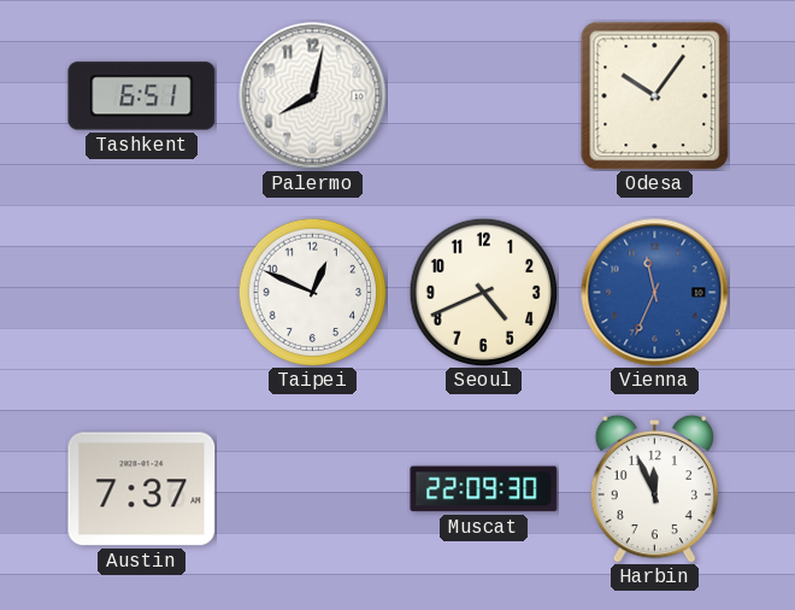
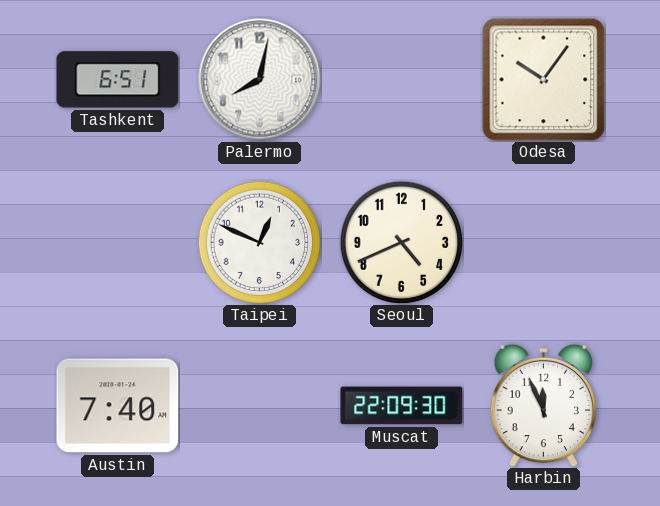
Vienna: 11:34 -> none (655, 293)
Austin: 7:37 -> 7:40 (118, 406)
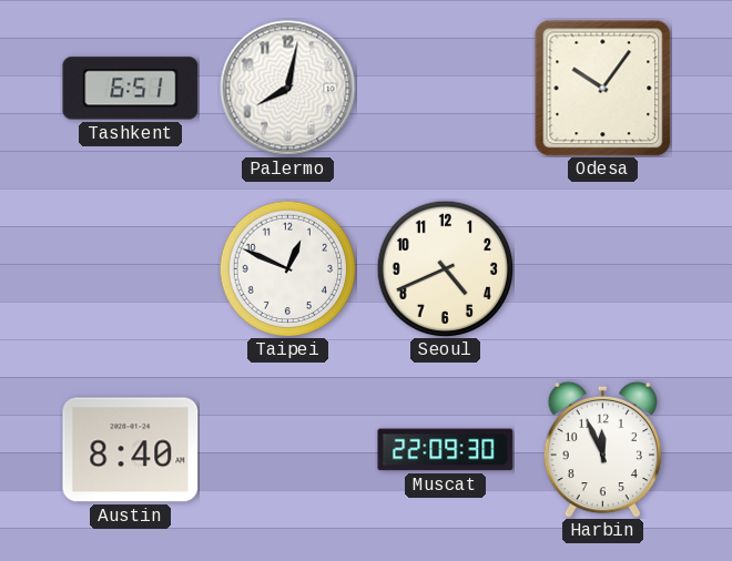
Austin: 7:40 -> 8:40 (131, 450)
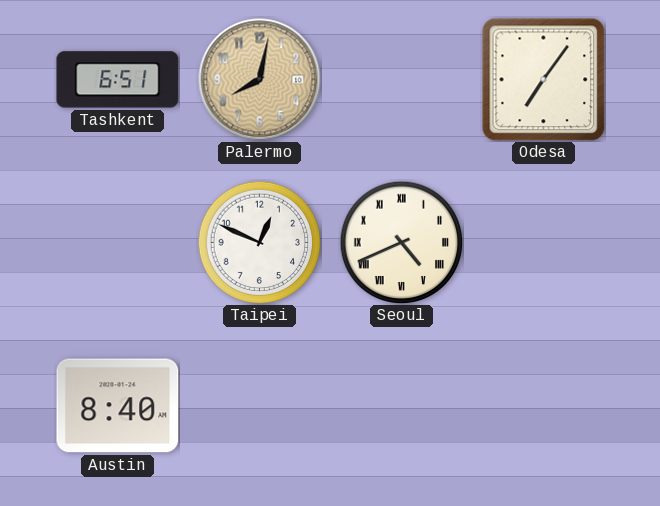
Palermo dial: white -> champagne (260, 80)
Odesa: 10:06 -> 7:06 (543, 79)
Seoul numerals: Arabic -> Roman (401, 242)
Muscat: 22:09 -> none (446, 450)
Harbin: 11:56 -> none (602, 449)
